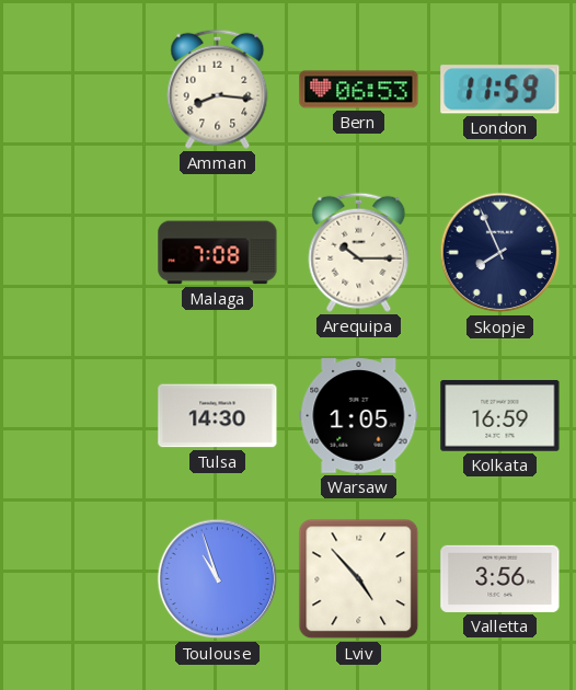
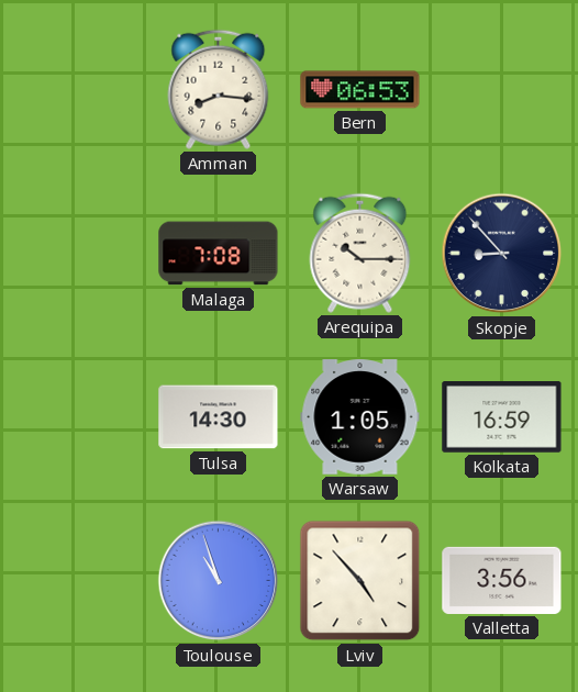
London: 11:59 -> none (500, 90)
Skopje: 7:56 -> 8:53 (502, 254)
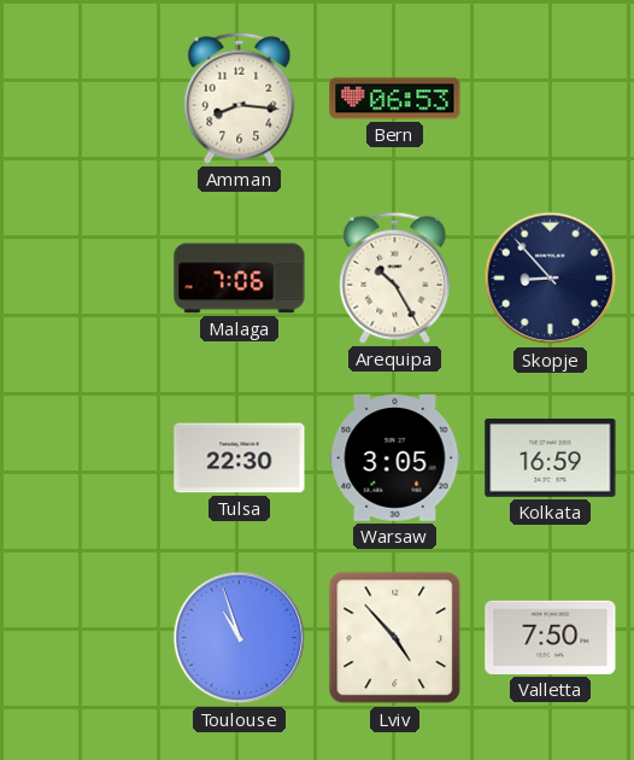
Malaga: 7:08 -> 7:06 (240, 279)
Arequipa: 10:15 -> 10:25 (395, 277)
Tulsa: 14:30 -> 22:30 (240, 458)
Warsaw: 1:05 -> 3:05 (395, 458)
Valletta: 3:56 -> 7:50 (551, 637)
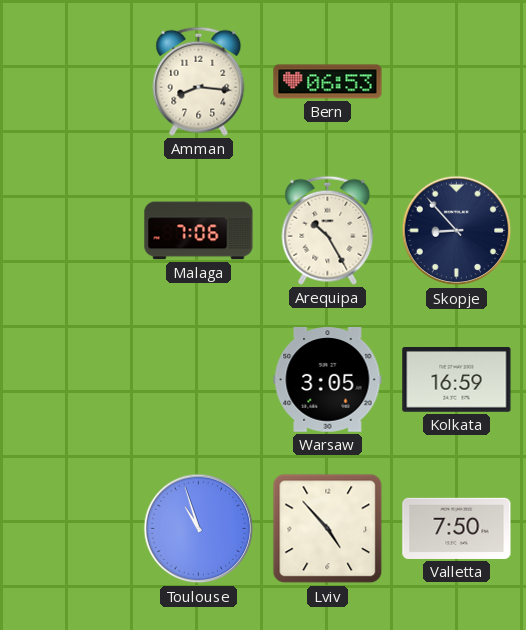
Tulsa: 22:30 -> none (240, 458)
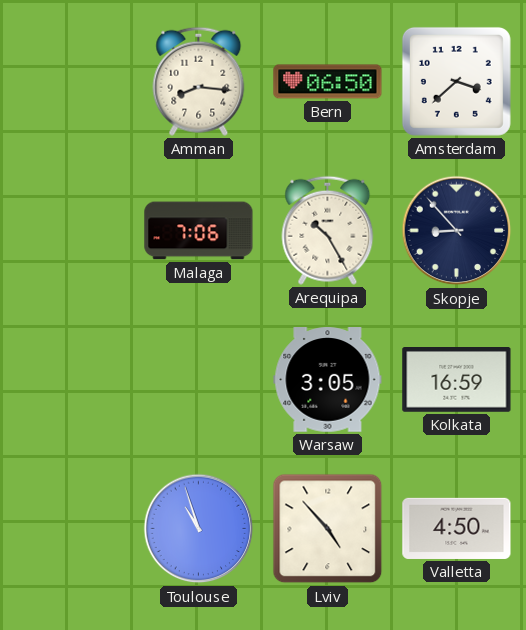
Bern: 06:53 -> 06:50 (328, 82)
Amsterdam: none -> 3:38 (456, 81)
Valletta: 7:50 -> 4:50 (457, 528)
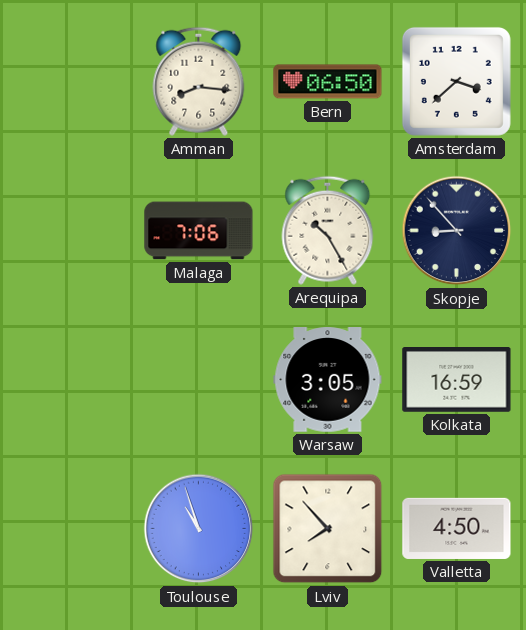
Lviv: 4:53 -> 7:53 (328, 529)
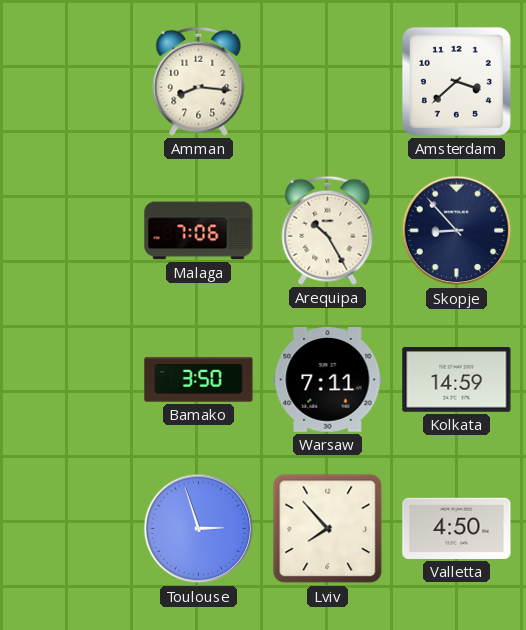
Bern: 06:50 -> none (328, 82)
Bamako: none -> 3:50 (199, 380)
Warsaw: 3:05 -> 7:11 (328, 380)
Kolkata: 16:59 -> 14:59 (457, 380)
Toulouse: 10:57 -> 2:57 (199, 529)
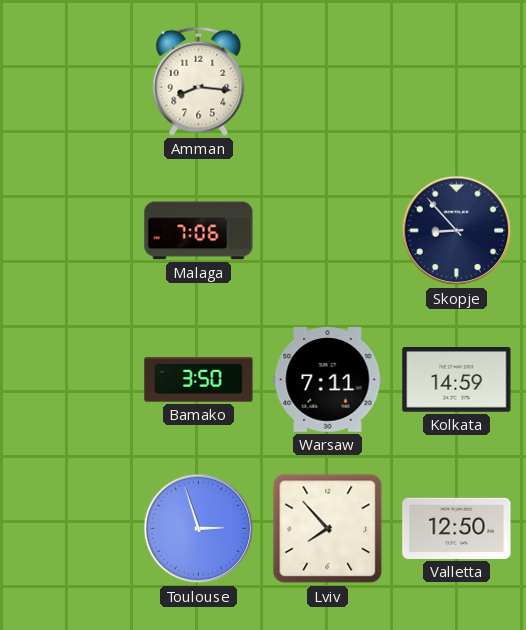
Amsterdam: 3:38 -> none (456, 81)
Arequipa: 10:25 -> none (328, 230)
Valletta: 4:50 -> 12:50 (457, 528)
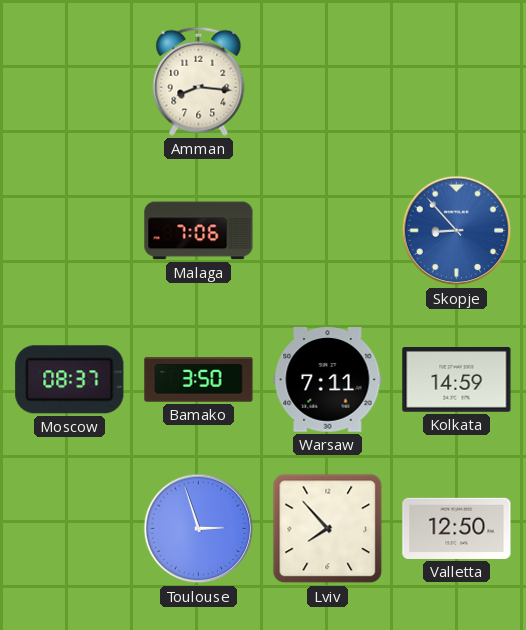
Skopje dial: navy -> blue (457, 231)
Moscow: none -> 08:37 (70, 380)
